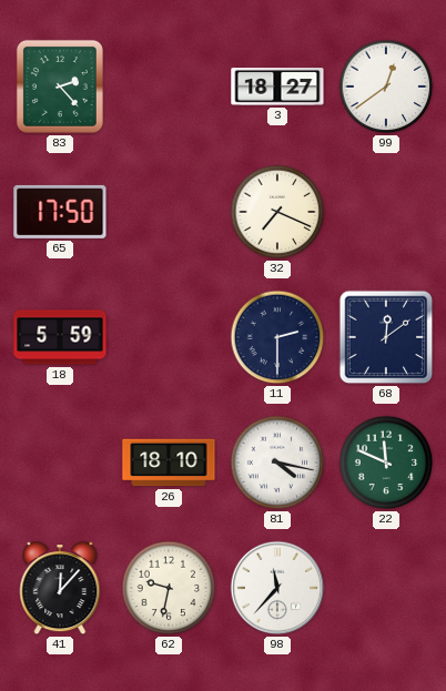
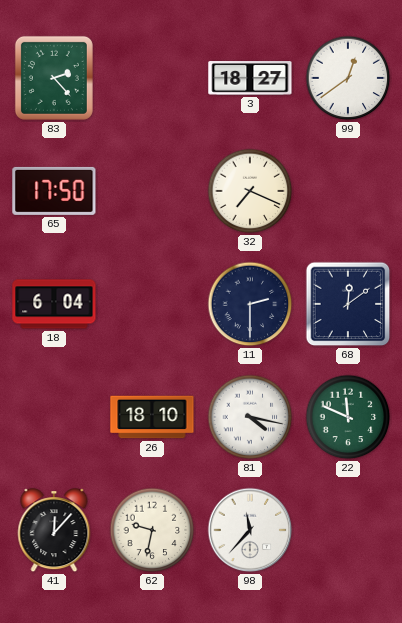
18: 5:59 -> 6:04 (54, 304)
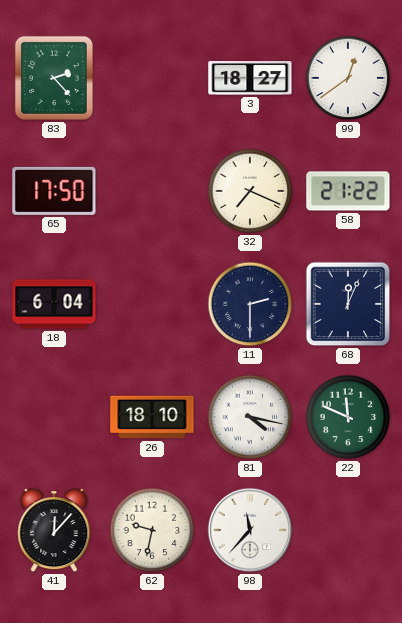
58: none -> 21:22 (348, 191)
68: 12:09 -> 12:04 (348, 304)
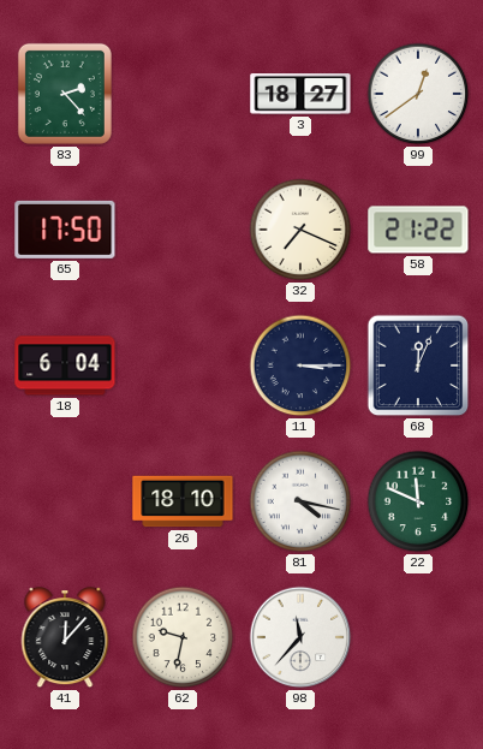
11: 2:30 -> 3:15 (300, 365)
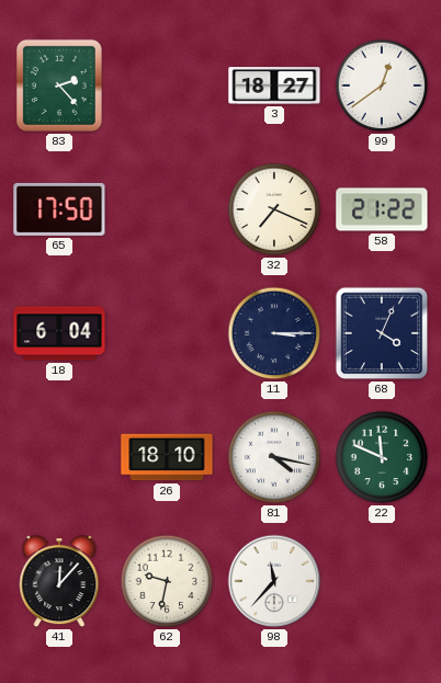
68: 12:04 -> 4:04 (382, 333)
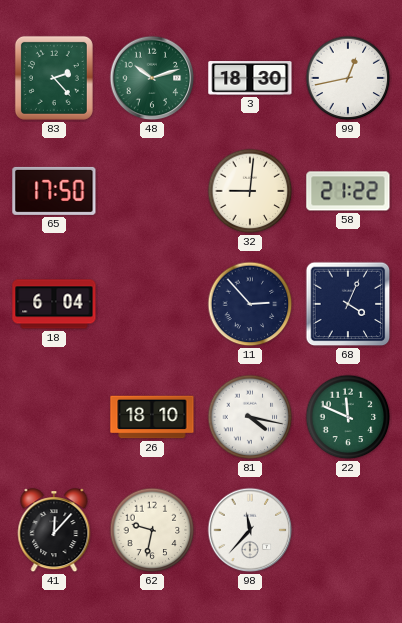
48: none -> 10:12 (152, 78)
3: 18:27 -> 18:30 (250, 78)
99: 12:39 -> 12:43 (348, 78)
32: 7:19 -> 9:01 (250, 191)
11: 3:15 -> 2:53 (250, 304)
